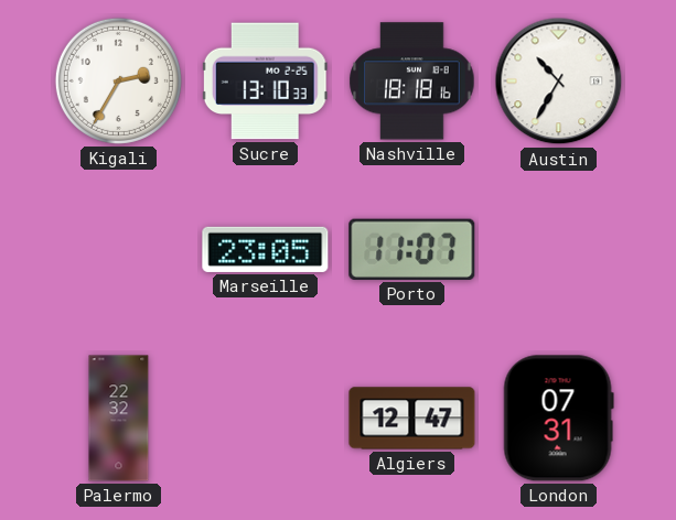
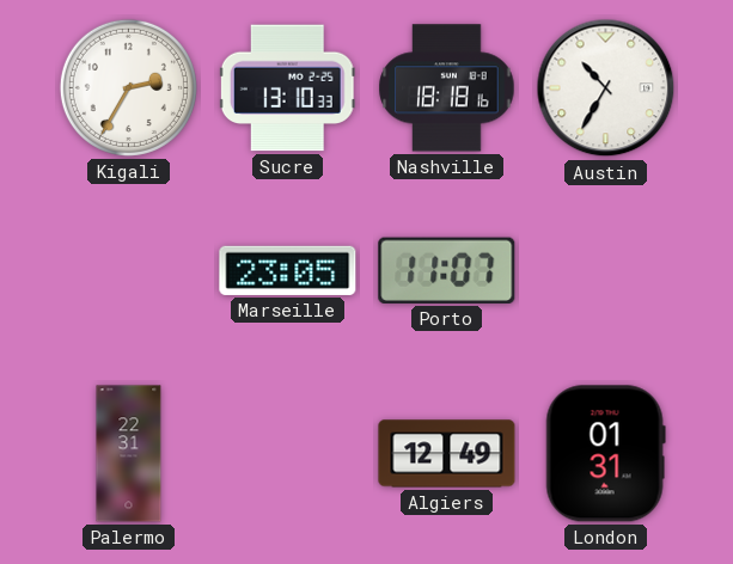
Palermo: 22:32 -> 22:31 (129, 454)
Algiers: 12:47 -> 12:49 (447, 454)
London: 07:31 -> 01:31 (605, 454)
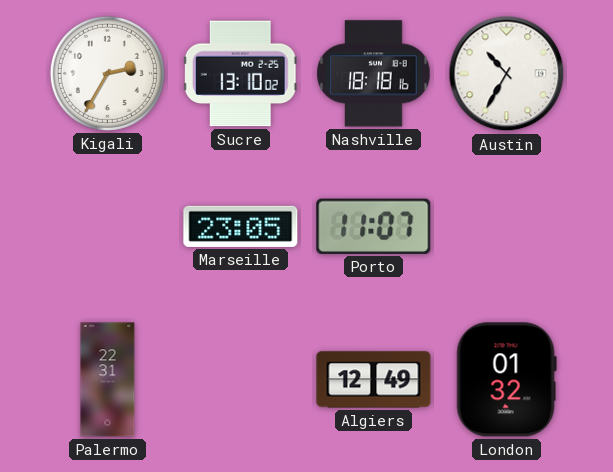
Sucre: 13:10:33 -> 13:10:02 (240, 74)
London: 01:31 -> 01:32 (506, 380)
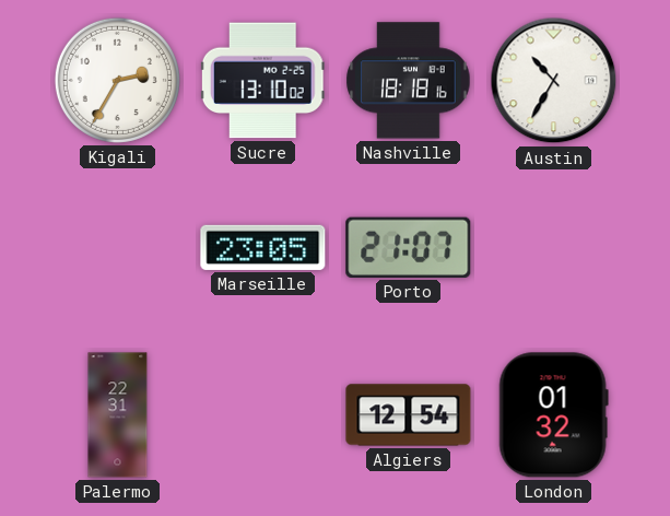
Porto: 11:07 -> 21:07 (409, 247)
Algiers: 12:49 -> 12:54 (409, 415)
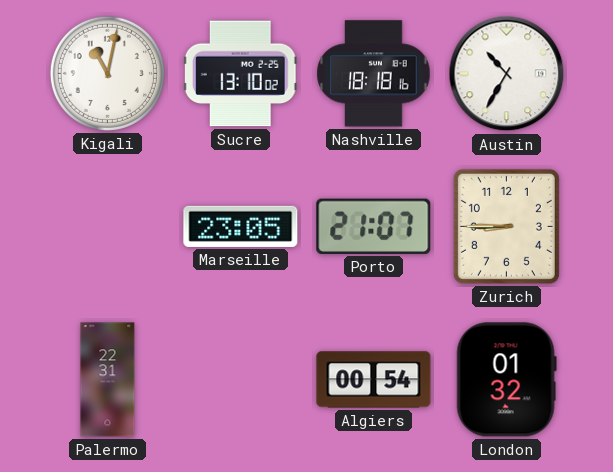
Kigali: 2:35 -> 11:02 (107, 73)
Zurich: none -> 8:45 (506, 226)
Algiers: 12:54 -> 00:54 (374, 380)
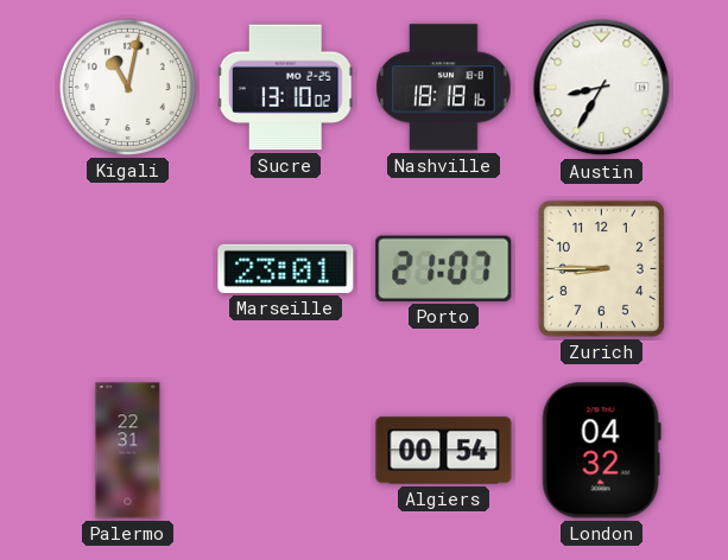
Austin: 10:35 -> 8:35 (602, 88)
Marseille: 23:05 -> 23:01 (286, 268)
London: 01:32 -> 04:32 (601, 451)
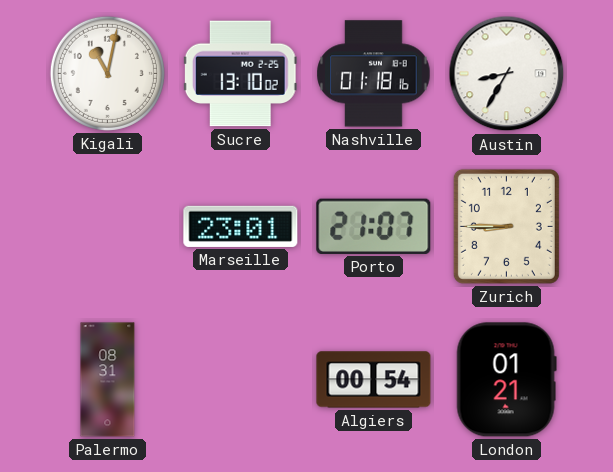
Nashville: 18:18 -> 01:18 (374, 74)
Palermo: 22:31 -> 08:31 (108, 380)
London: 04:32 -> 01:21 (506, 380)
